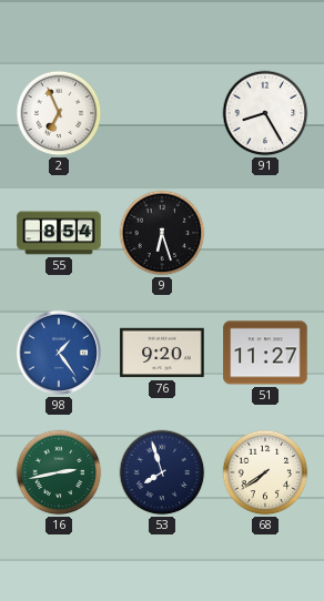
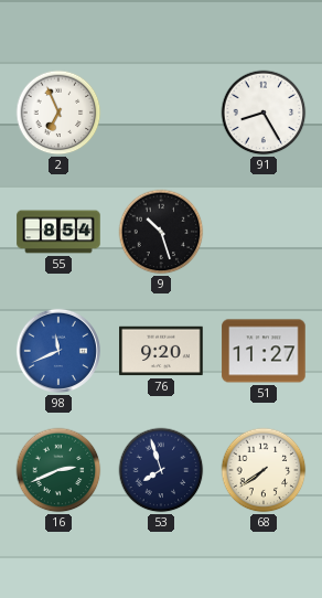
9: 6:27 -> 10:27 (161, 232)
98: 1:24 -> 11:41 (58, 351)
16: 2:43 -> 2:41 (58, 470)
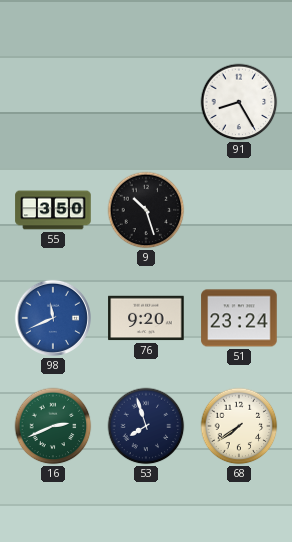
2: 6:56 -> none (58, 113)
55: 8:54 -> 3:50 (53, 210)
51: 11:27 -> 23:24 (239, 318)
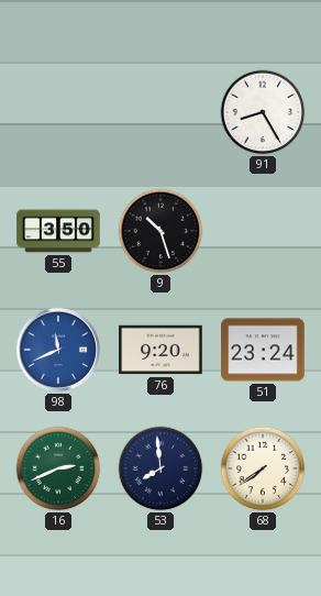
53: 7:57 -> 7:59 (160, 468)
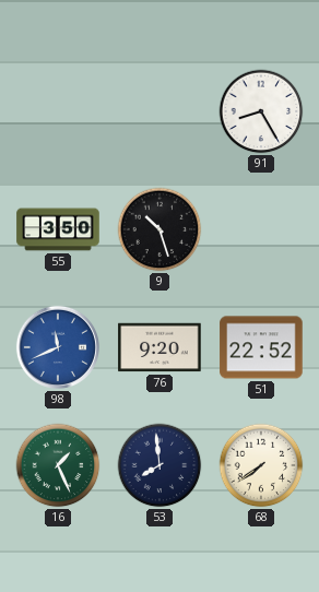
51: 23:24 -> 22:52 (261, 347)
16: 2:41 -> 1:26 (58, 465)
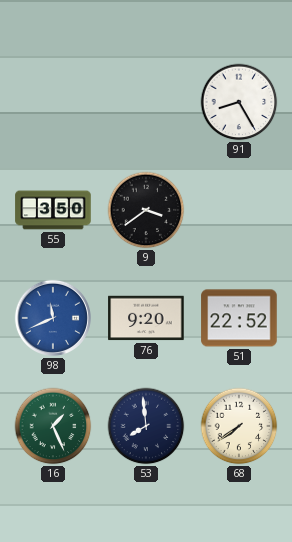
9: 10:27 -> 3:39 (146, 210)
